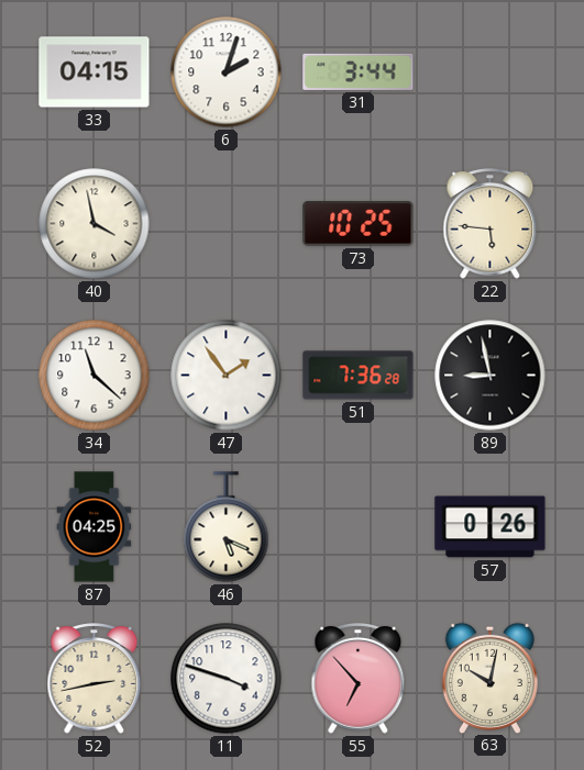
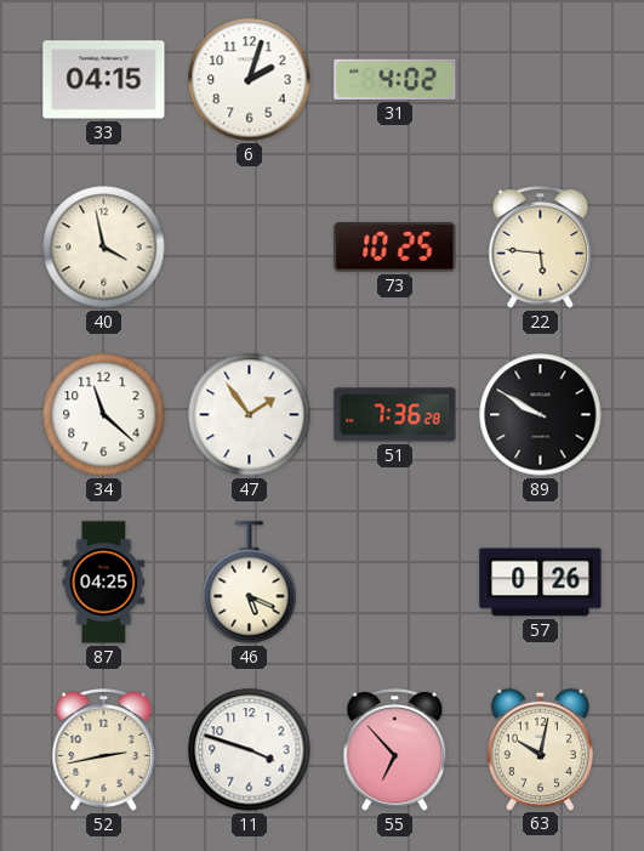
31: 3:44 -> 4:02 (395, 79)
89: 8:58 -> 9:50 (541, 415)
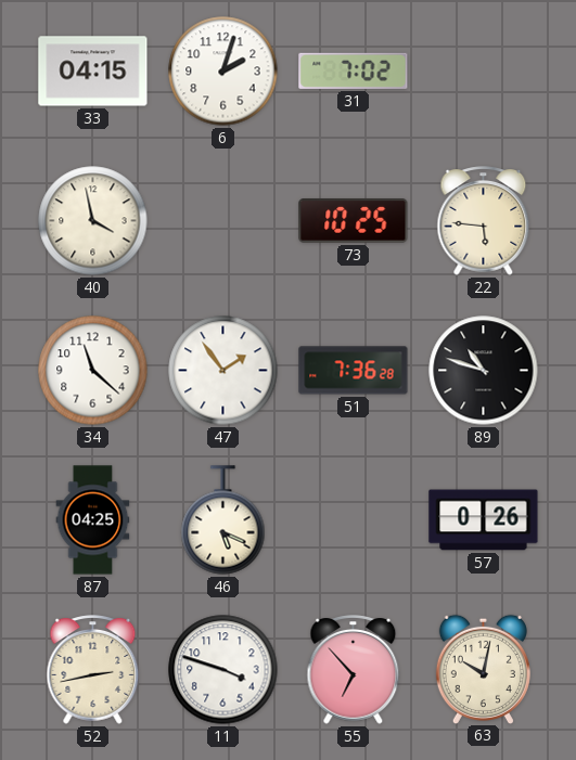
31: 4:02 -> 7:02 (354, 70)
89: 9:50 -> 10:48 (484, 371)
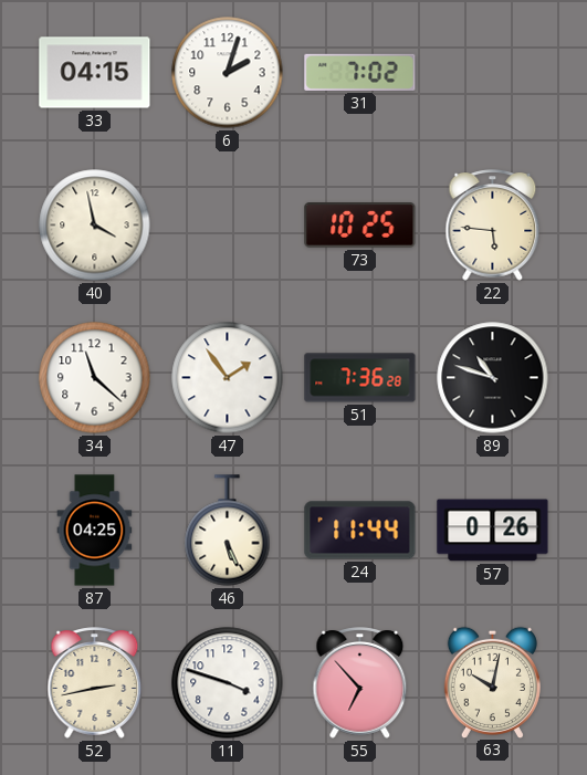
46: 5:19 -> 5:26 (228, 531)
24: none -> 11:44 (360, 531)
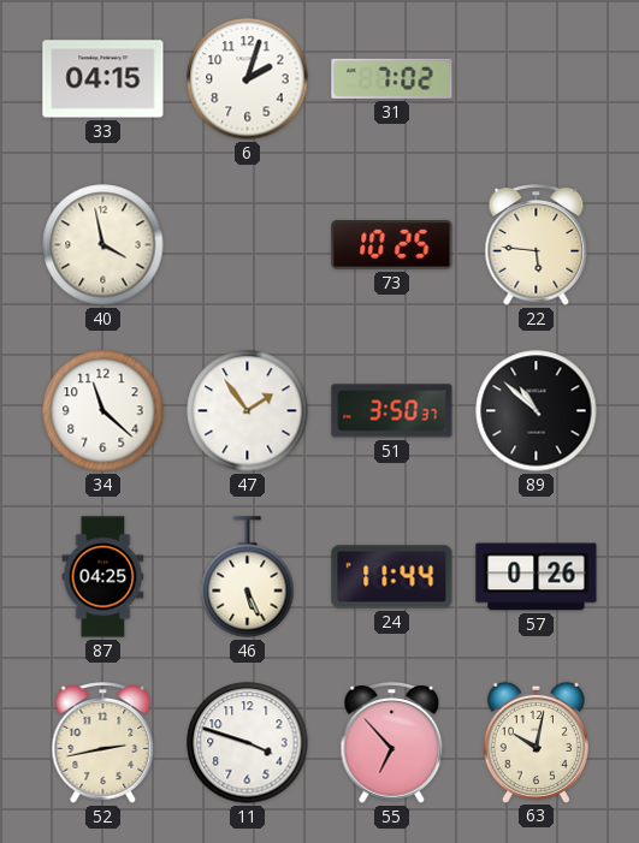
51: 7:36 -> 3:50 (392, 411)
89: 10:48 -> 10:52 (537, 411)
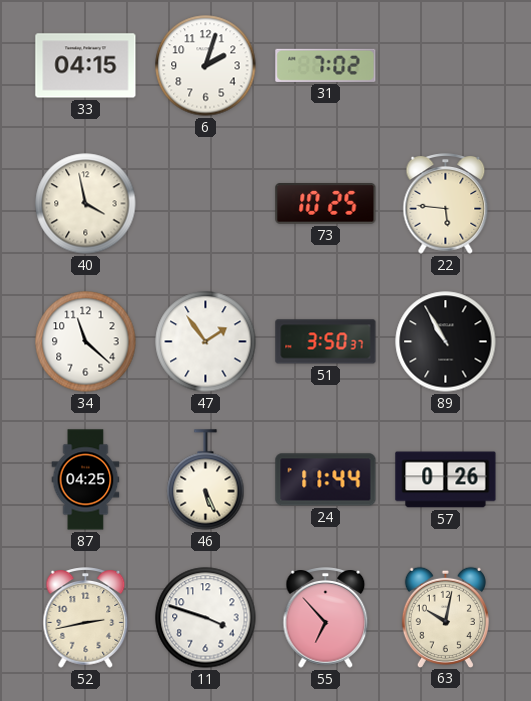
89: 10:52 -> 10:55 (446, 342)
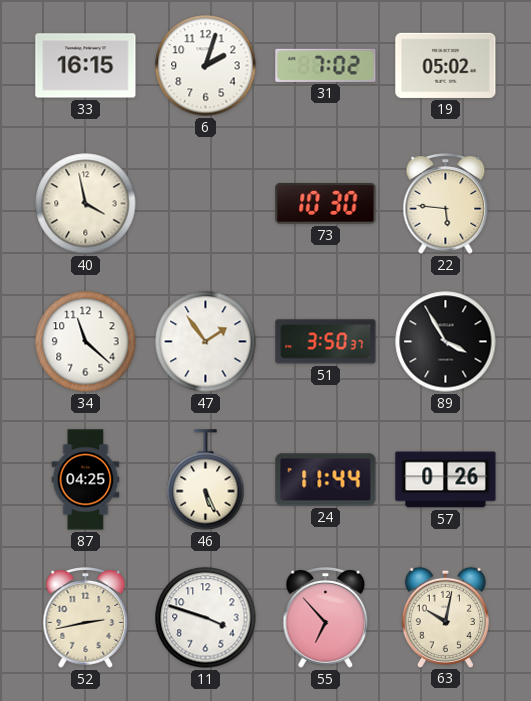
33: 04:15 -> 16:15 (86, 66)
19: none -> 05:02 (446, 65)
73: 10:25 -> 10:30 (326, 204)
89: 10:55 -> 3:55 (446, 342)
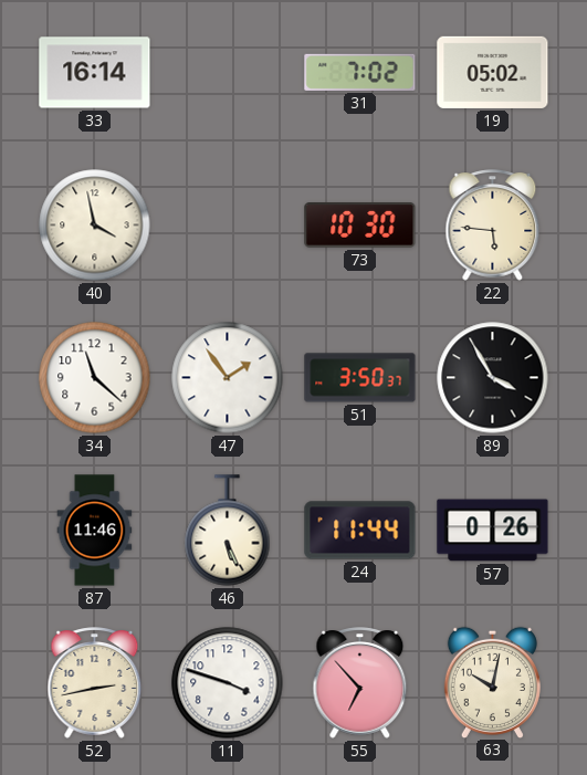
33: 16:15 -> 16:14 (95, 73)
6: 2:03 -> none (206, 66)
87: 04:25 -> 11:46 (95, 531)
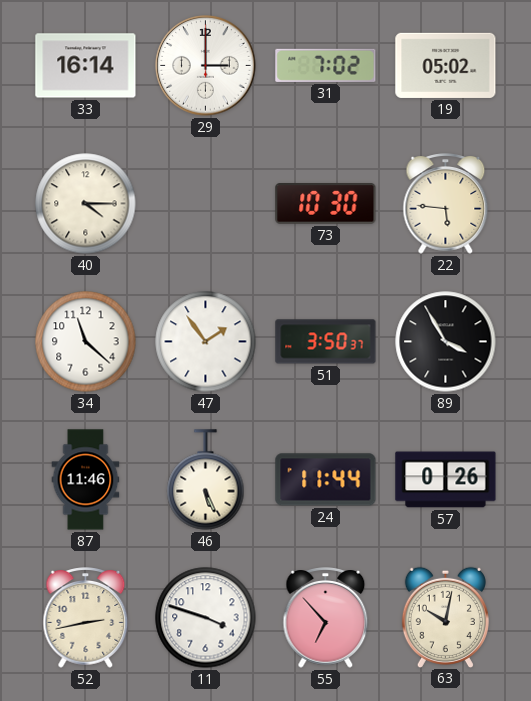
29: none -> 3:00 (206, 66)
40: 3:58 -> 4:15 (86, 204)
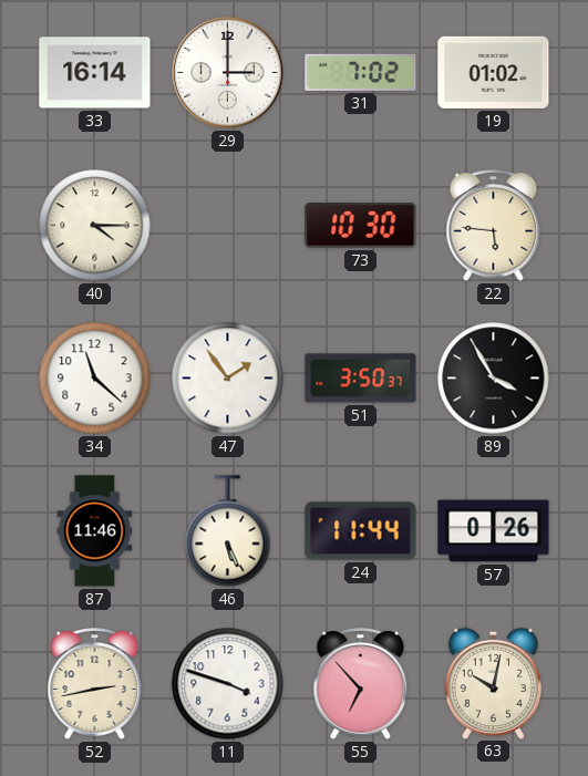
19: 05:02 -> 01:02 (494, 72)
